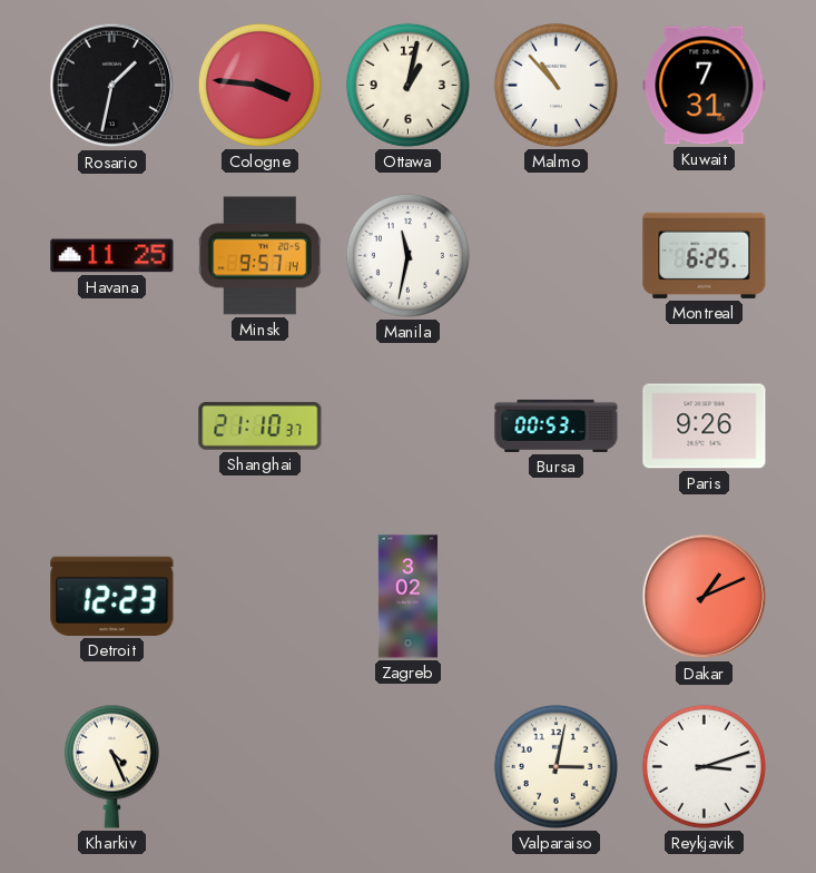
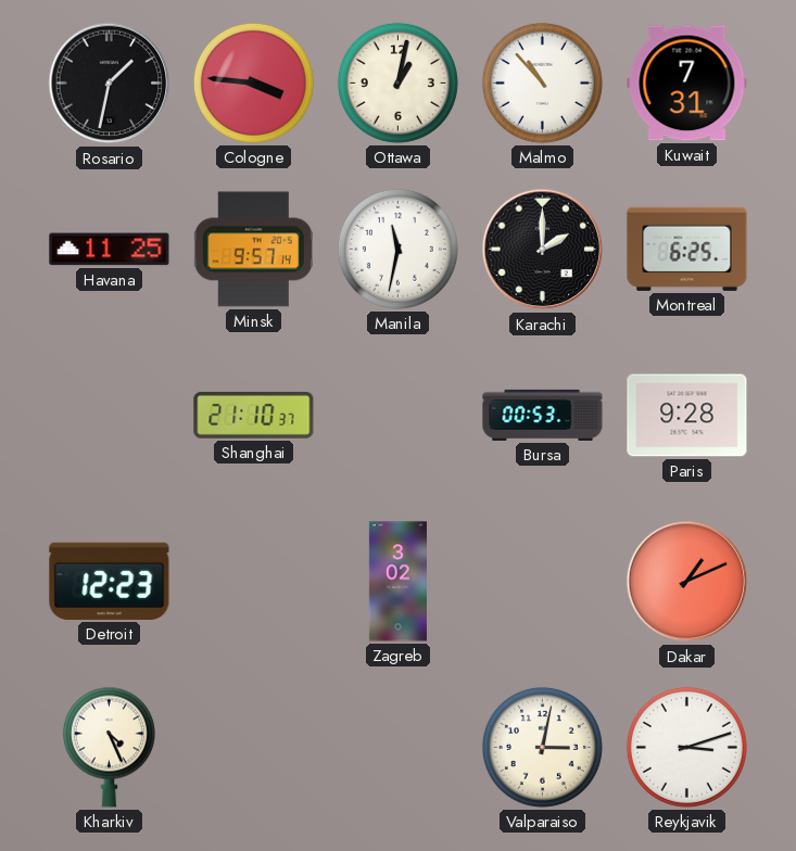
Karachi: none -> 2:00 (543, 250)
Paris: 9:26 -> 9:28 (687, 416)
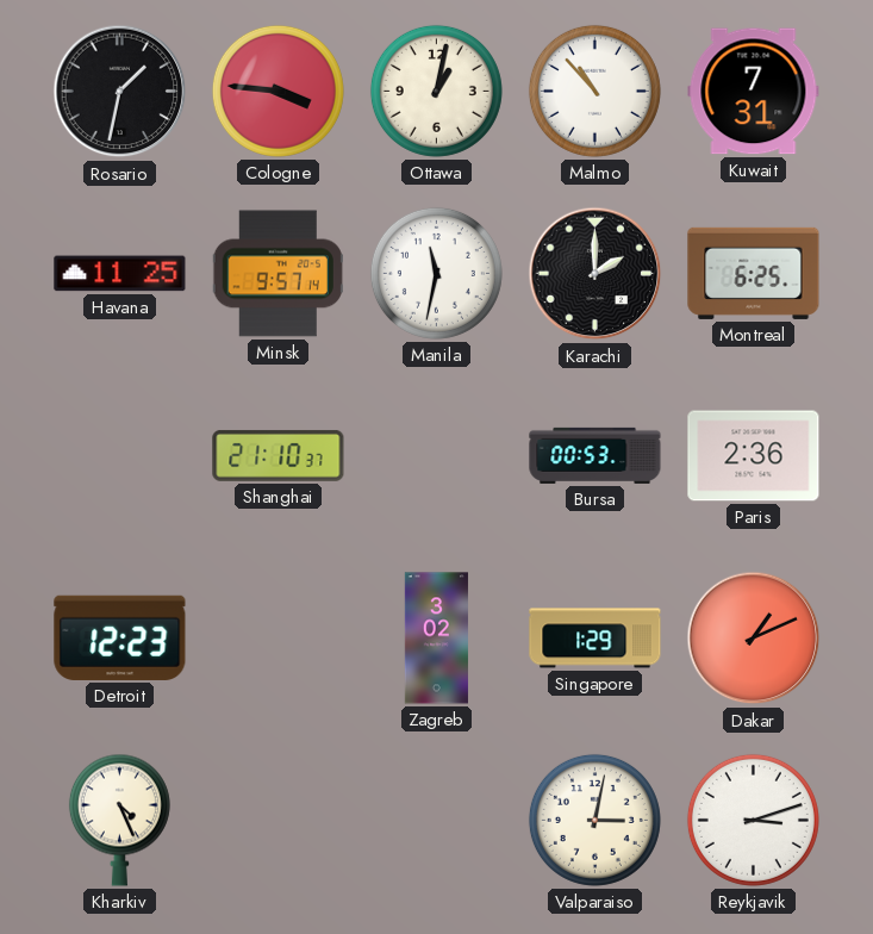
Paris: 9:28 -> 2:36 (754, 456)
Singapore: none -> 1:29 (595, 639)
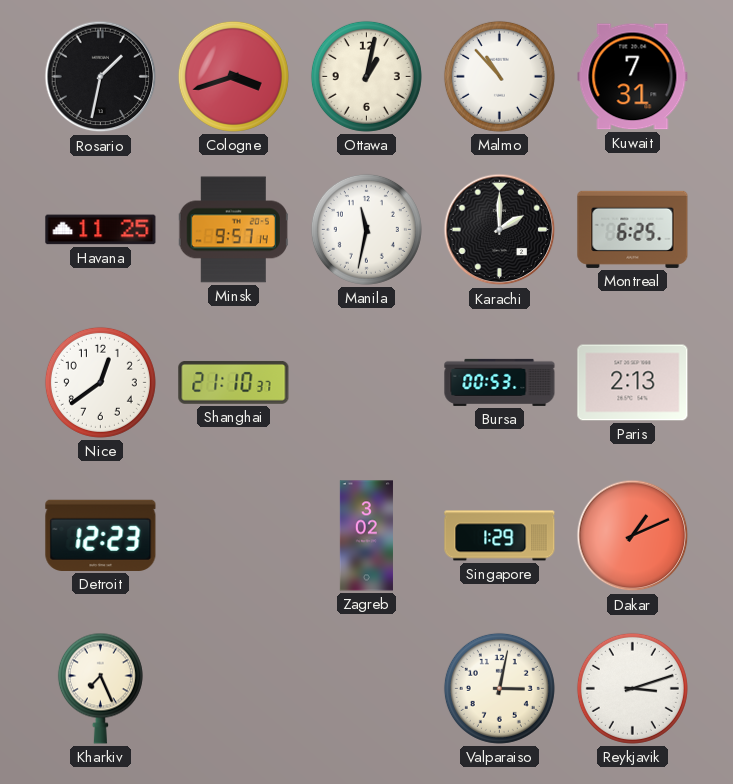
Cologne: 3:46 -> 3:42 (233, 76)
Nice: none -> 12:39 (100, 382)
Paris: 2:36 -> 2:13 (633, 383)
Kharkiv: 4:26 -> 7:26 (100, 688)
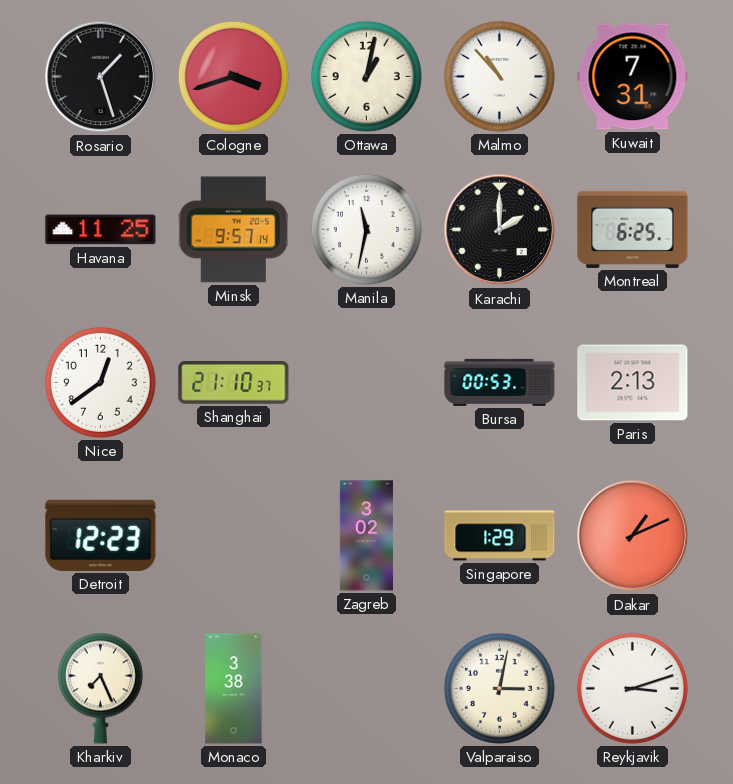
Rosario: 1:32 -> 1:27 (101, 77)
Monaco: none -> 3:38 (234, 689)
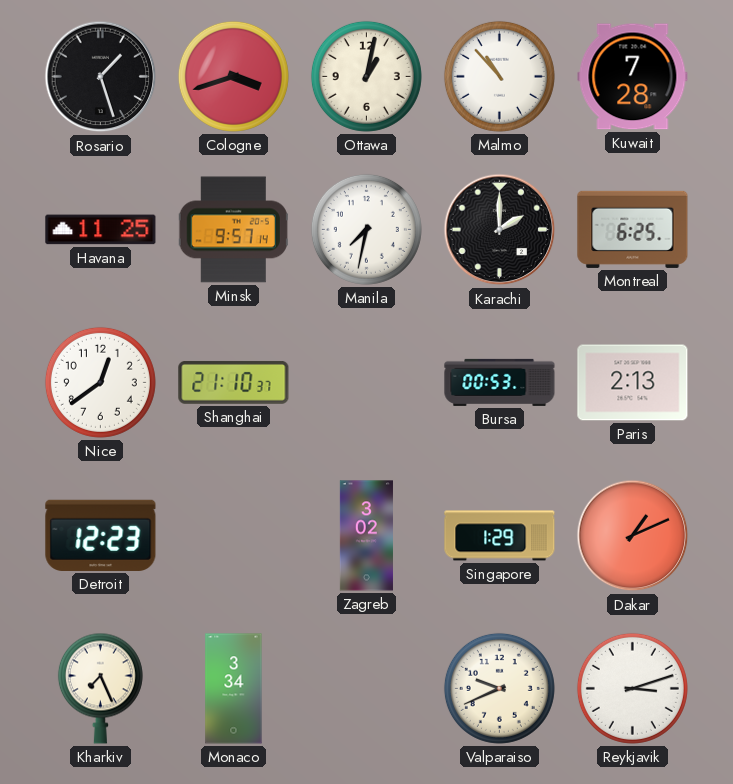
Kuwait: 7:31 -> 7:28 (633, 77)
Manila: 11:32 -> 7:32 (366, 229)
Monaco: 3:38 -> 3:34 (234, 689)
Valparaiso: 3:02 -> 9:41 (499, 688)
